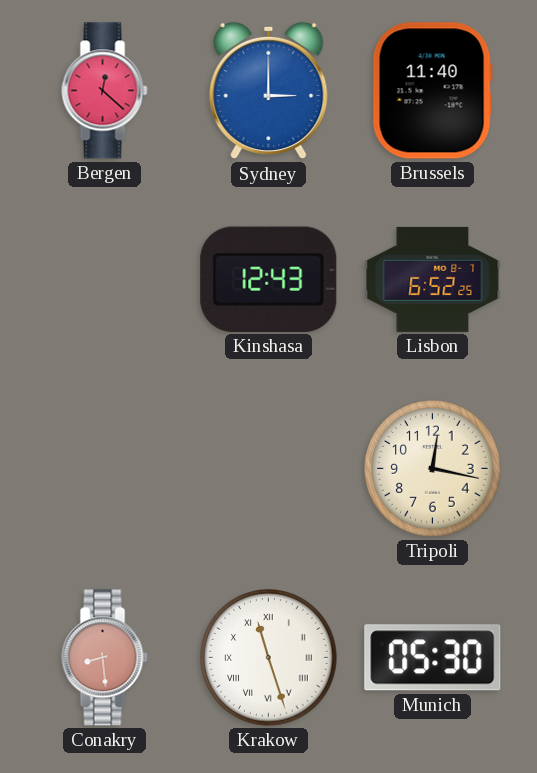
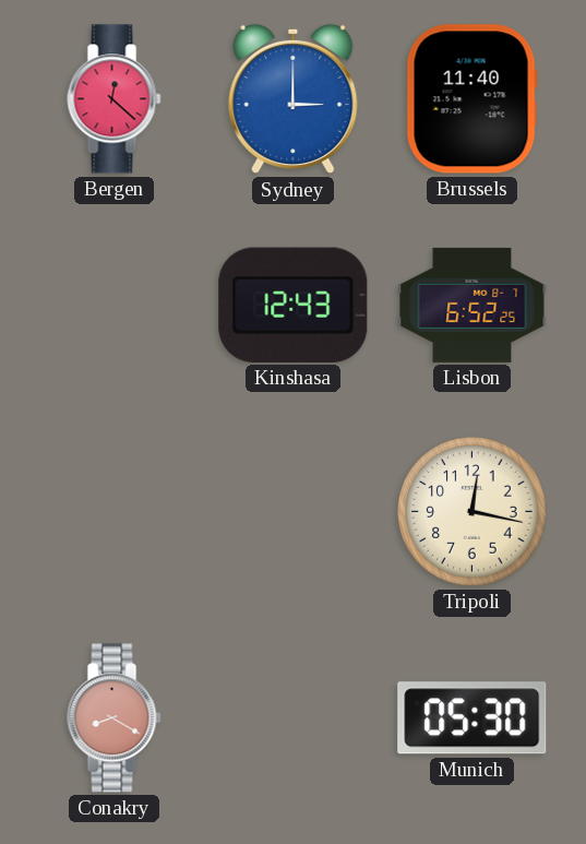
Conakry: 8:29 -> 8:20 (115, 718)
Krakow: 11:27 -> none (269, 658)
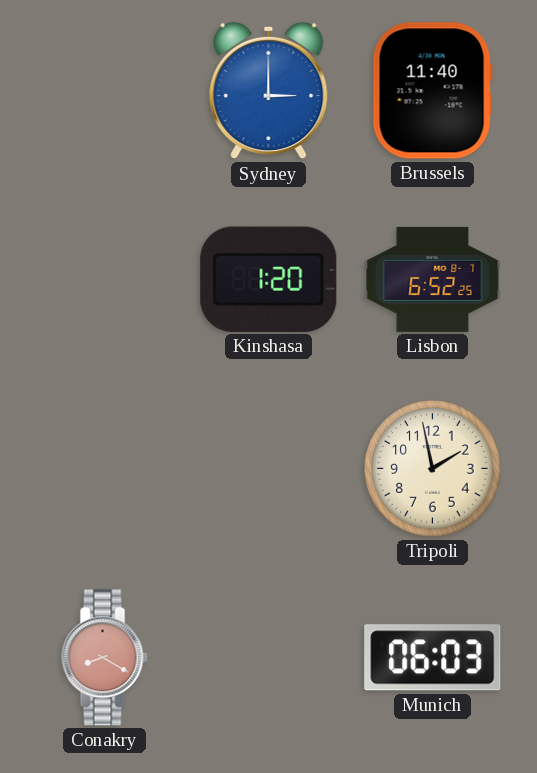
Bergen: 12:22 -> none (115, 99)
Kinshasa: 12:43 -> 1:20 (269, 279)
Tripoli: 12:17 -> 1:58 (433, 469)
Munich: 05:30 -> 06:03 (433, 658)
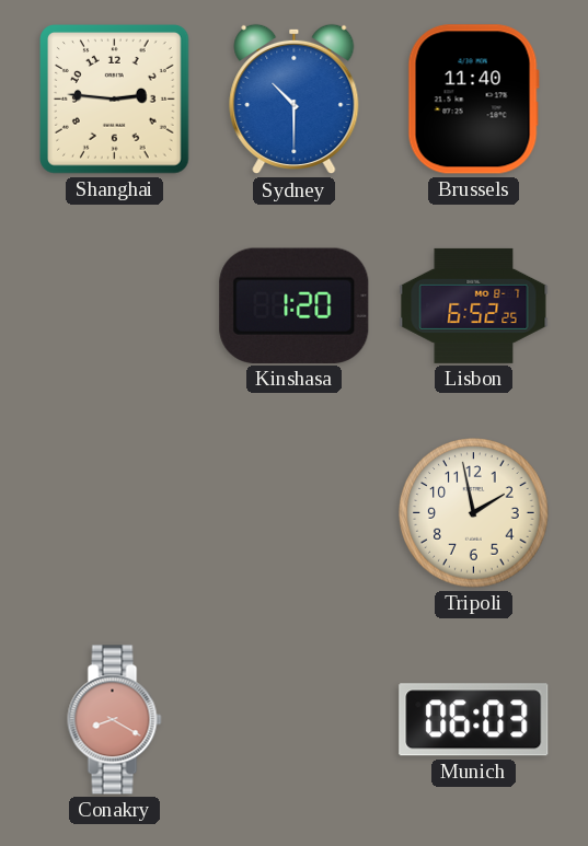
Shanghai: none -> 2:46 (115, 100)
Sydney: 3:00 -> 10:30 (295, 100)
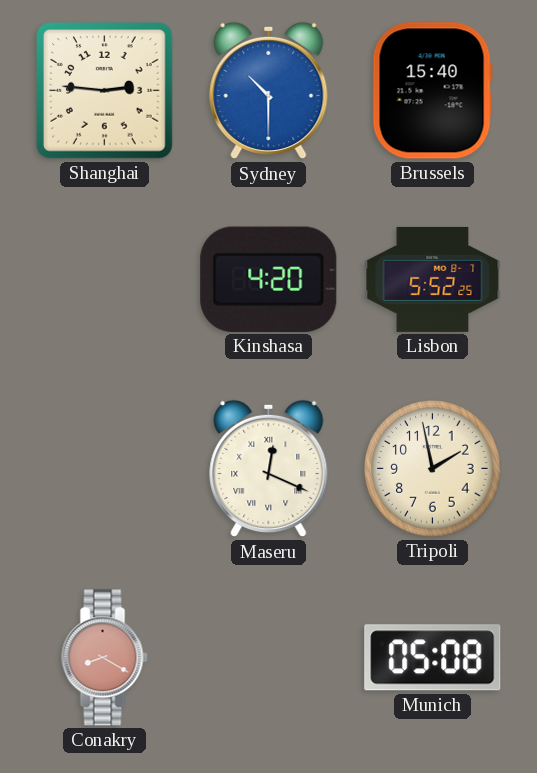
Brussels: 11:40 -> 15:40 (432, 91)
Kinshasa: 1:20 -> 4:20 (269, 279)
Lisbon: 6:52 -> 5:52 (433, 279)
Maseru: none -> 12:19 (269, 469)
Munich: 06:03 -> 05:08 (433, 658)
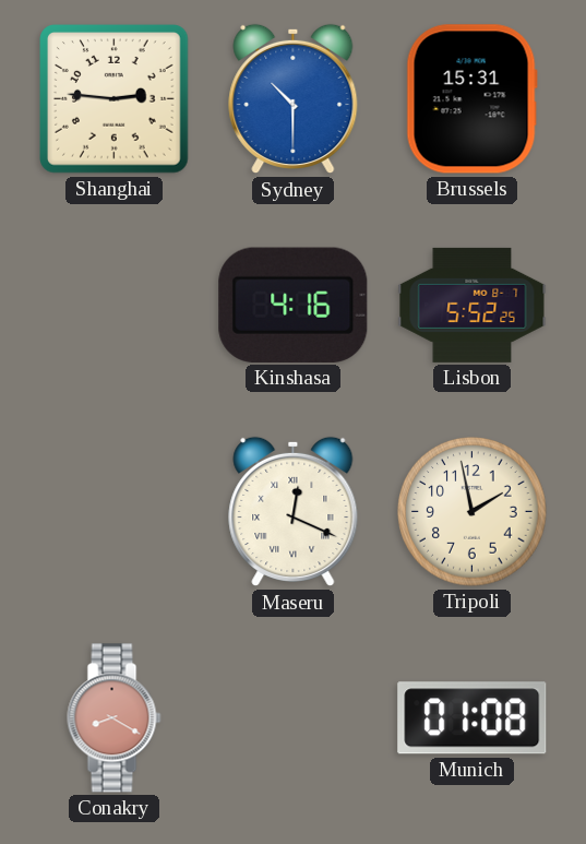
Brussels: 15:40 -> 15:31 (471, 99)
Kinshasa: 4:20 -> 4:16 (294, 305)
Munich: 05:08 -> 01:08 (473, 718)
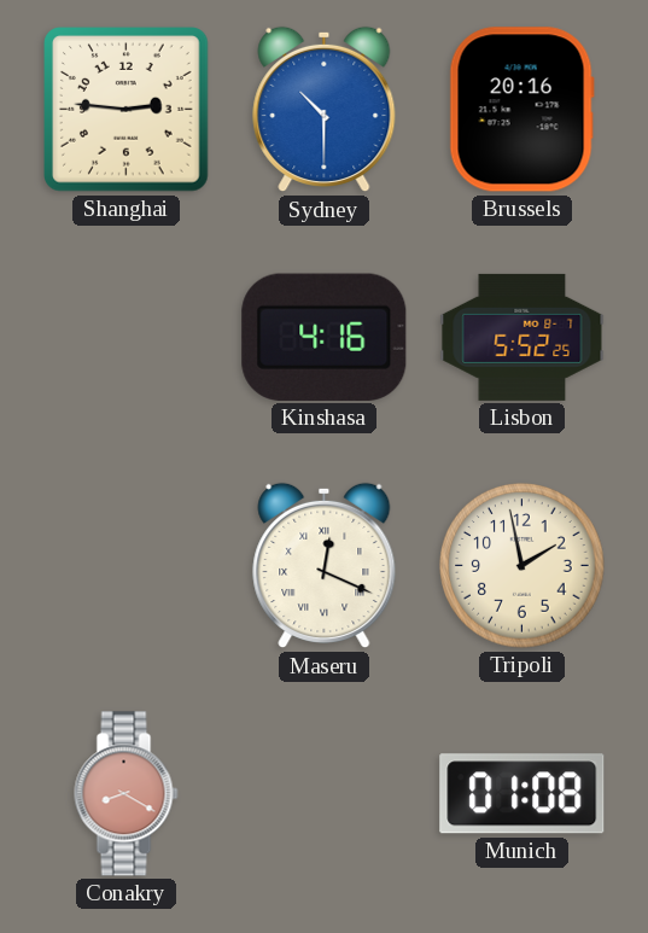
Brussels: 15:31 -> 20:16 (521, 110)
